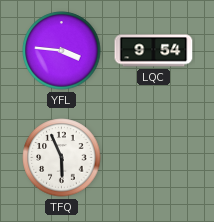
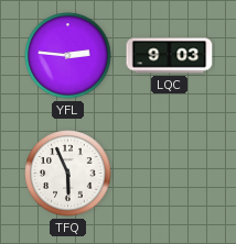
YFL: 3:46 -> 2:46 (68, 56)
LQC: 9:54 -> 9:03 (170, 56)
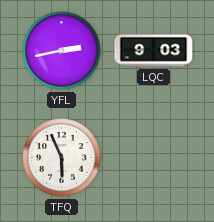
YFL: 2:46 -> 2:43 (62, 51)
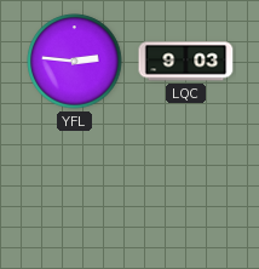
YFL: 2:43 -> 2:46 (75, 62)
TFQ: 5:56 -> none (62, 158)
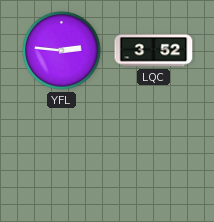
LQC: 9:03 -> 3:52 (154, 51)
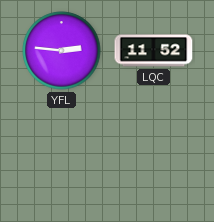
LQC: 3:52 -> 11:52 (154, 51)
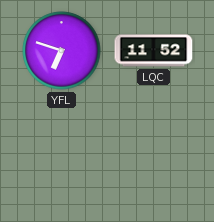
YFL: 2:46 -> 6:48 (62, 51)
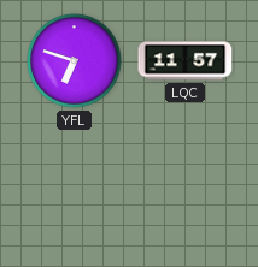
LQC: 11:52 -> 11:57 (186, 61)
